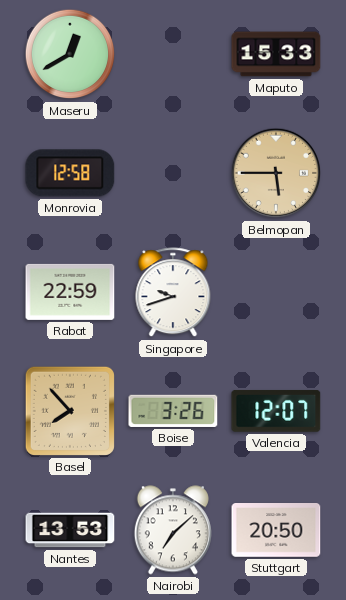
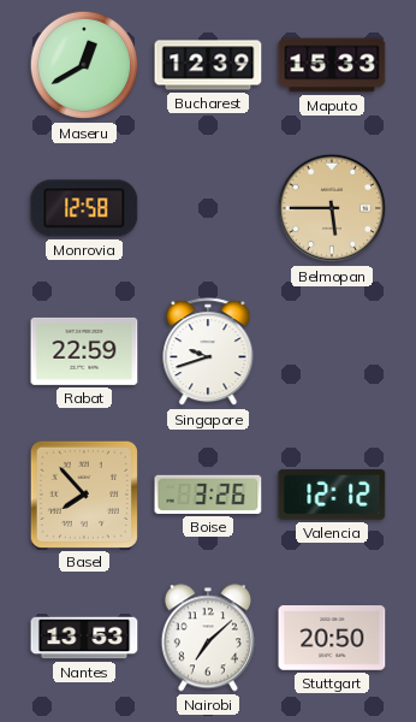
Bucharest: none -> 12:39 (208, 65)
Valencia: 12:07 -> 12:12 (332, 495)
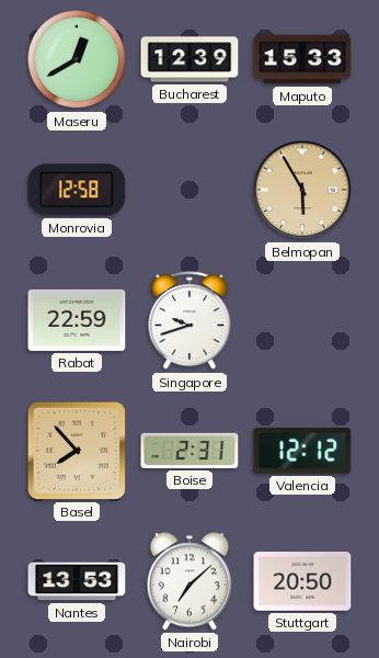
Belmopan: 5:45 -> 5:55 (302, 190)
Boise: 3:26 -> 2:31 (190, 451)
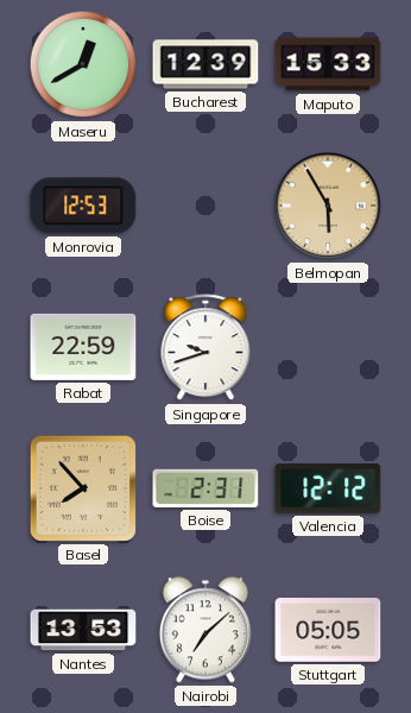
Monrovia: 12:58 -> 12:53 (83, 206)
Stuttgart: 20:50 -> 05:05 (328, 631)
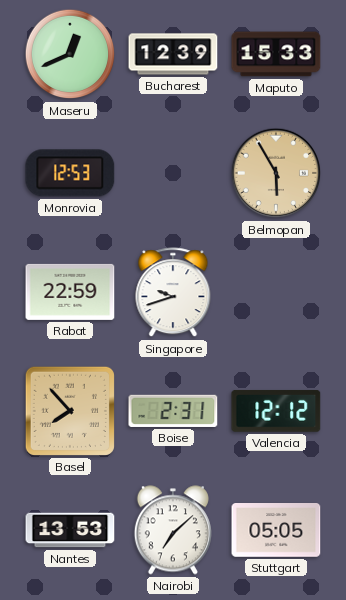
Maseru: 12:40 -> 12:41 (70, 54)
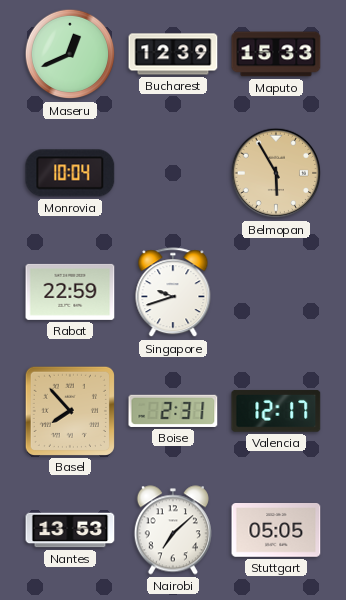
Monrovia: 12:53 -> 10:04 (70, 173)
Valencia: 12:12 -> 12:17 (276, 411)
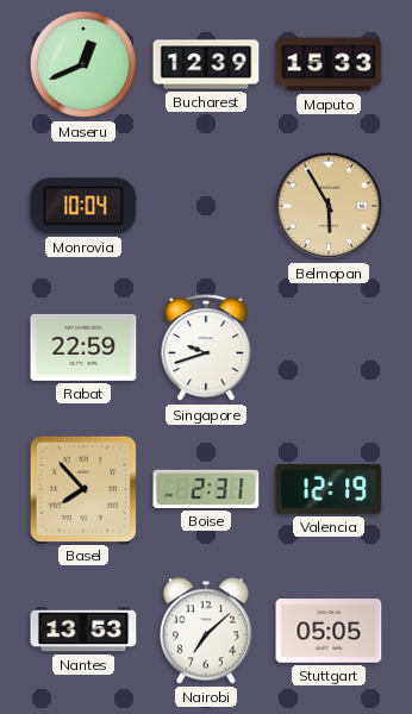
Valencia: 12:17 -> 12:19 (329, 489)
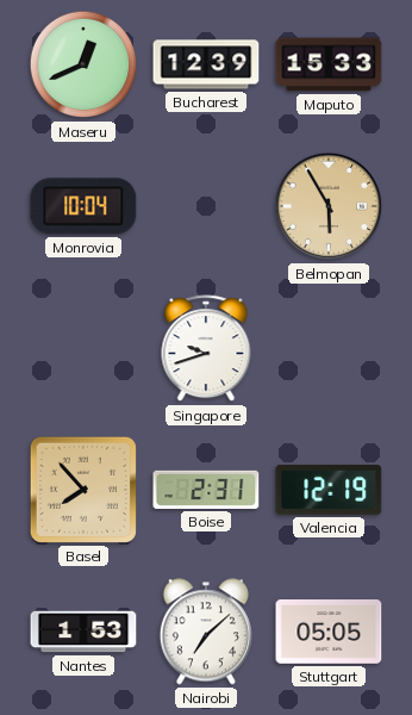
Rabat: 22:59 -> none (83, 347)
Nantes: 13:53 -> 1:53 (83, 632)
